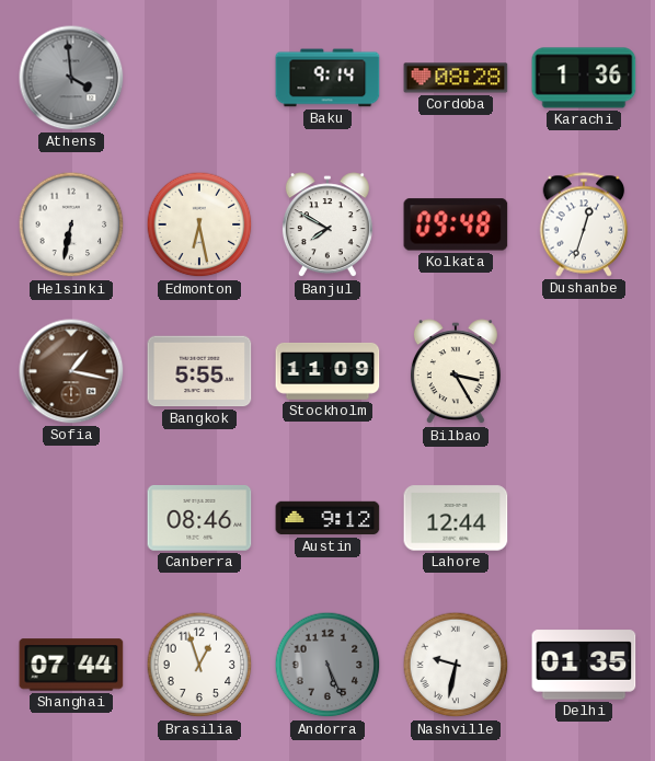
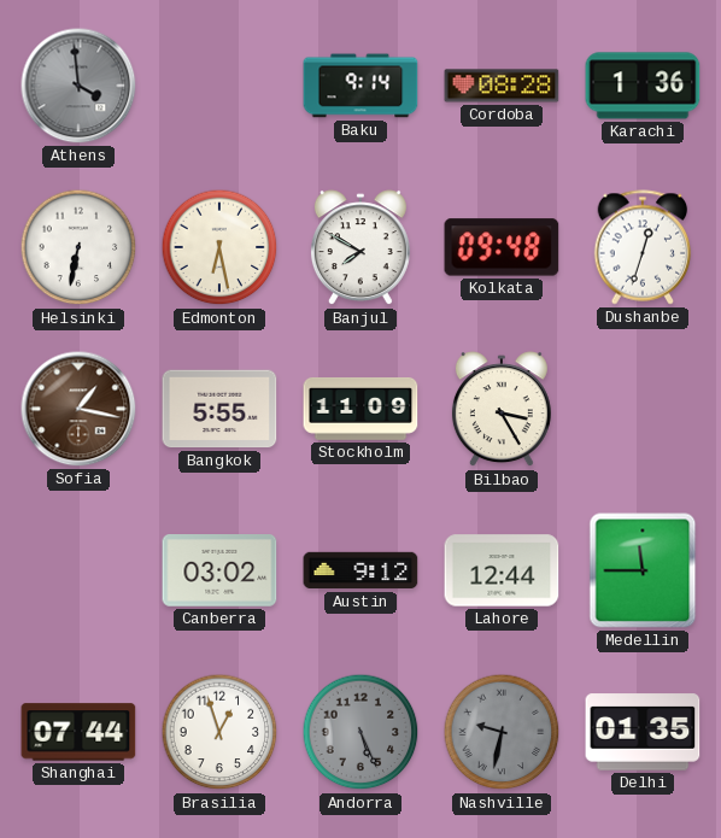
Canberra: 08:46 -> 03:02 (219, 572)
Medellin: none -> 11:45 (643, 570)
Nashville dial: white -> grey (502, 732)
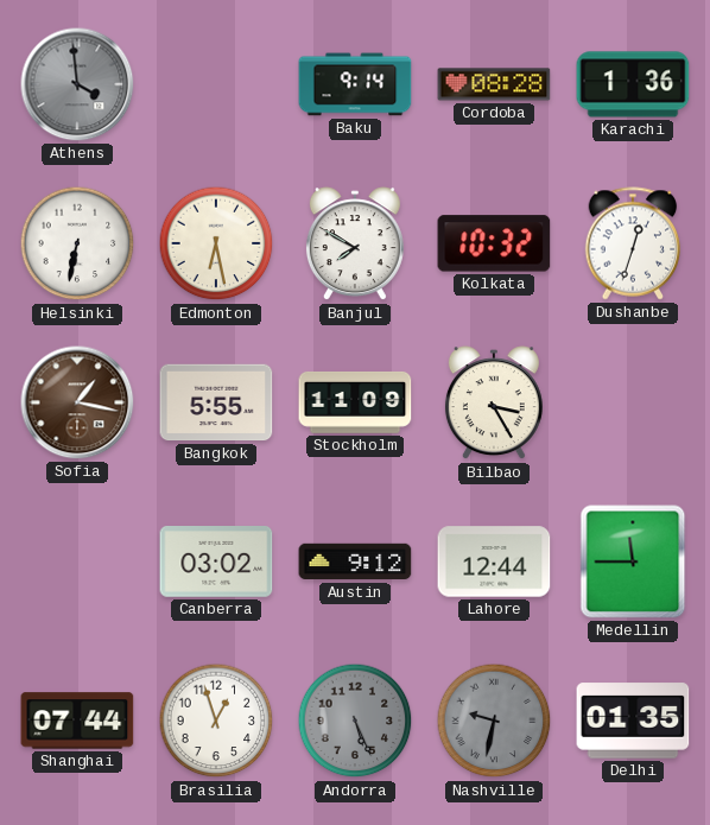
Kolkata: 09:48 -> 10:32 (494, 243)
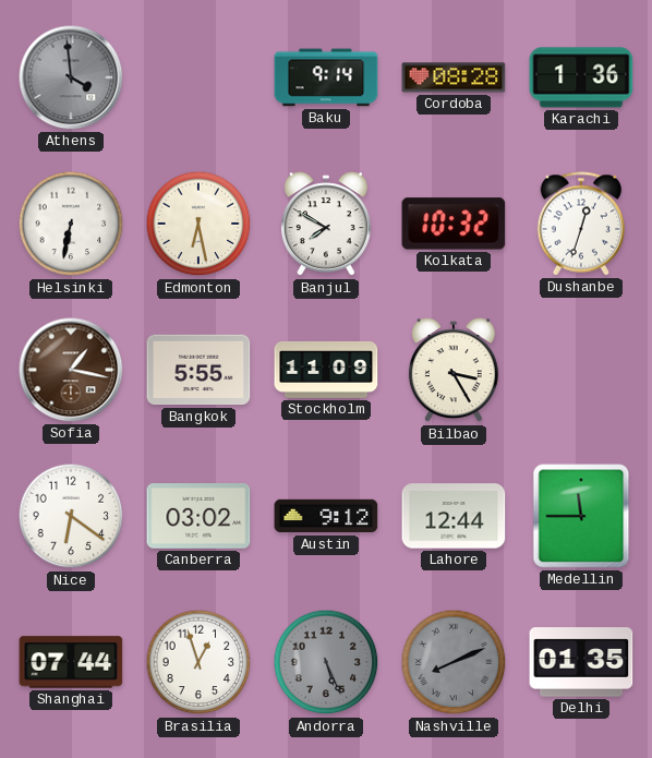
Nice: none -> 6:21 (71, 516)
Nashville: 9:32 -> 8:11 (454, 662)
